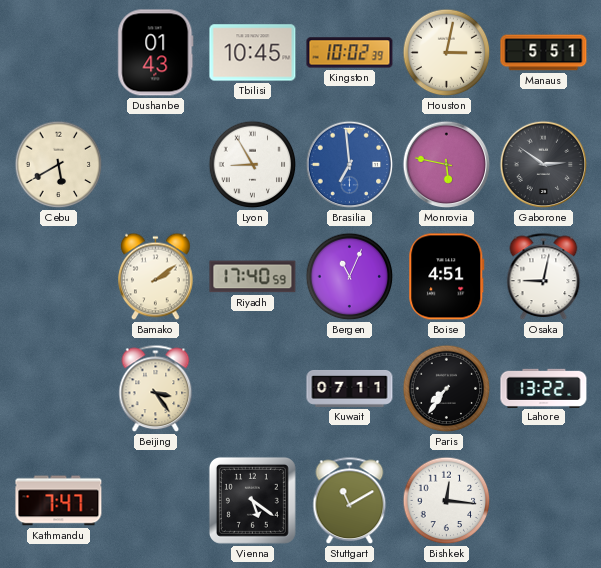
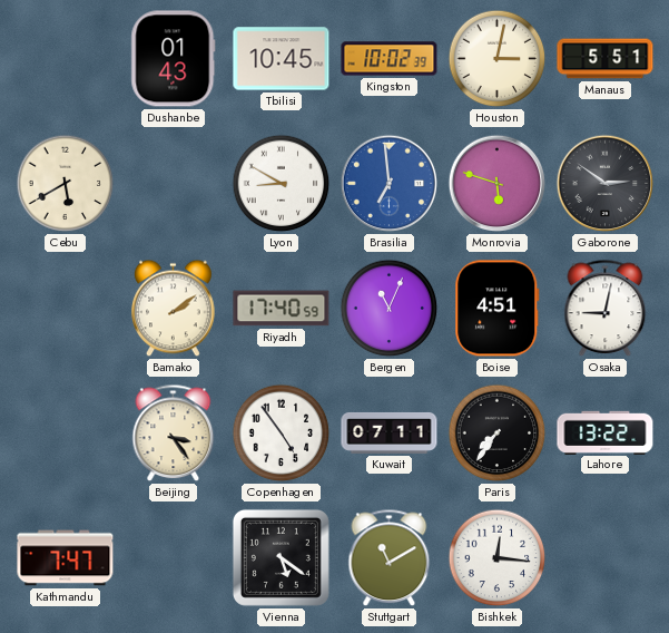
Lyon: 8:55 -> 8:50 (282, 184)
Monrovia: 5:47 -> 5:48 (498, 184)
Copenhagen: none -> 4:54 (282, 434)
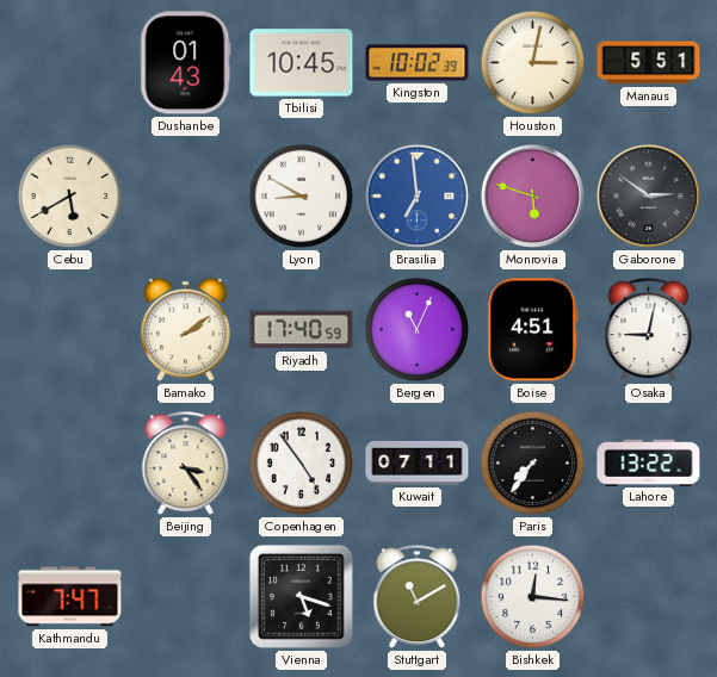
Vienna: 5:21 -> 5:18 (301, 596)
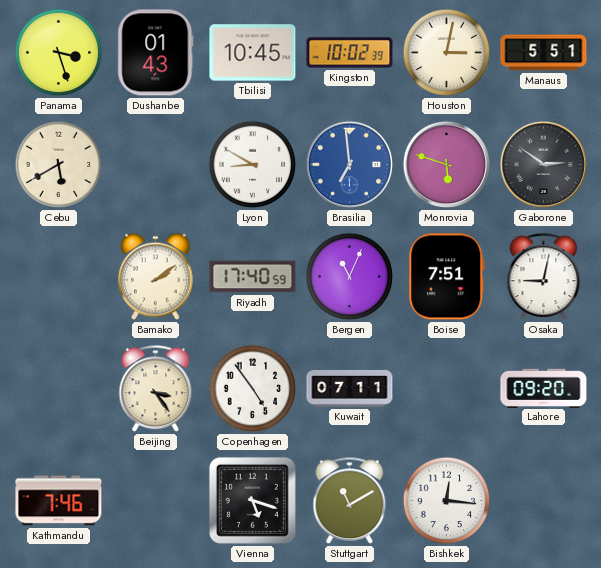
Panama: none -> 3:27 (59, 53)
Boise: 4:51 -> 7:51 (447, 277)
Paris: 7:36 -> none (533, 464)
Lahore: 13:22 -> 09:20 (544, 388)
Kathmandu: 7:47 -> 7:46 (59, 501)
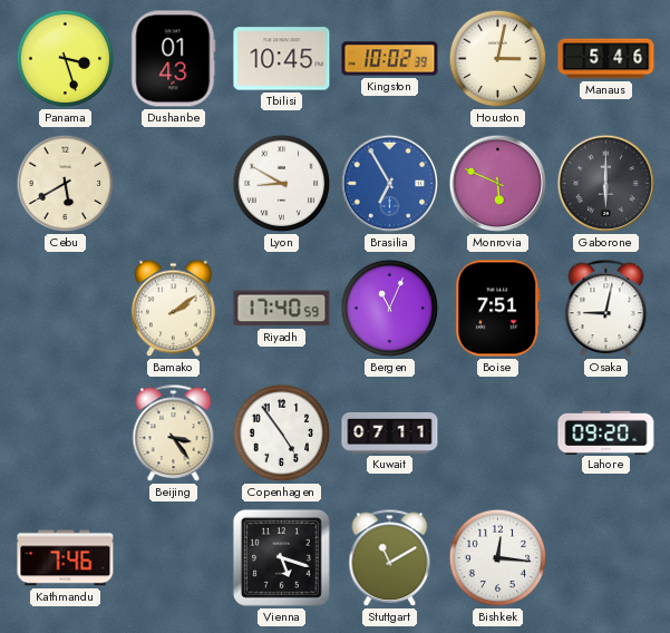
Manaus: 5:51 -> 5:46 (606, 59)
Brasilia: 6:59 -> 6:55 (390, 184)
Monrovia: 5:48 -> 5:49 (498, 184)
Gaborone: 2:51 -> 6:00 (606, 184)
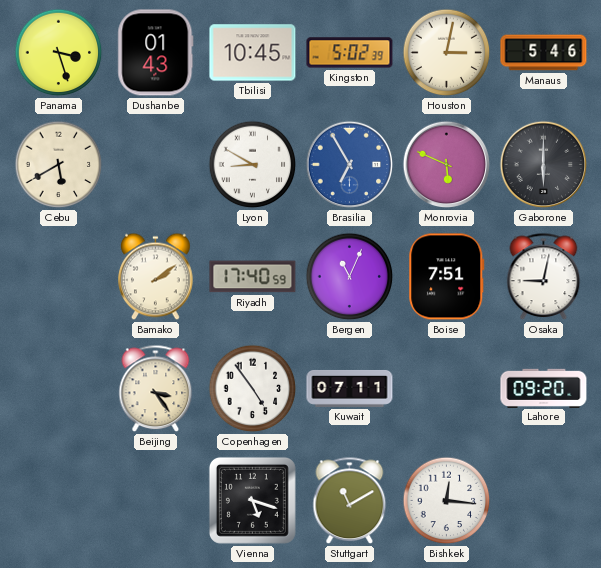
Kingston: 10:02 -> 5:02 (350, 53)
Kathmandu: 7:46 -> none (66, 558)
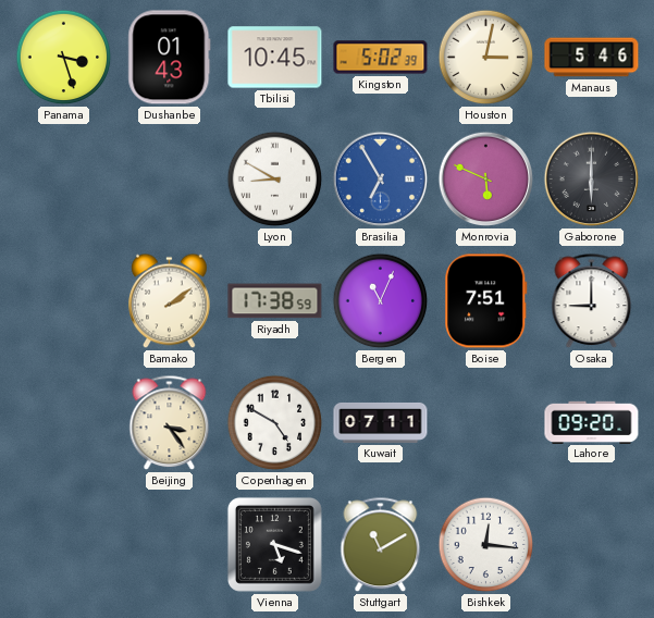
Cebu: 5:40 -> none (59, 165)
Riyadh: 17:40 -> 17:38 (275, 301)
Osaka: 9:02 -> 9:00 (592, 301)
Copenhagen: 4:54 -> 4:50 (275, 423)
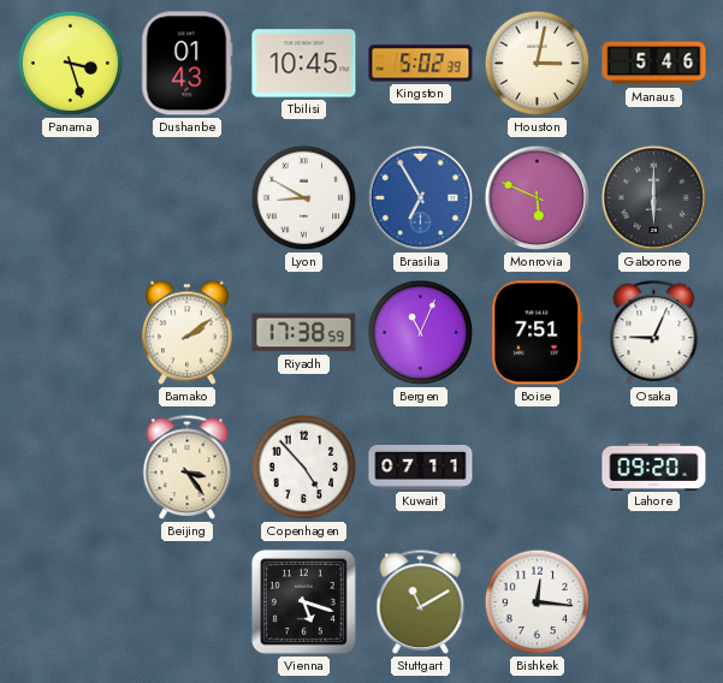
Osaka: 9:00 -> 9:04 (654, 333)
Copenhagen: 4:50 -> 4:53 (304, 468)
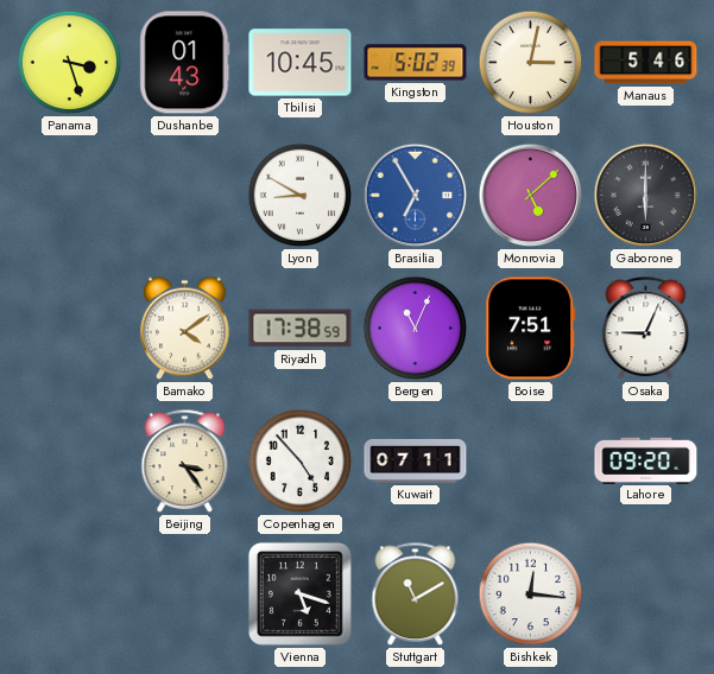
Monrovia: 5:49 -> 5:08 (531, 196)
Bamako: 2:09 -> 4:09 (185, 329)
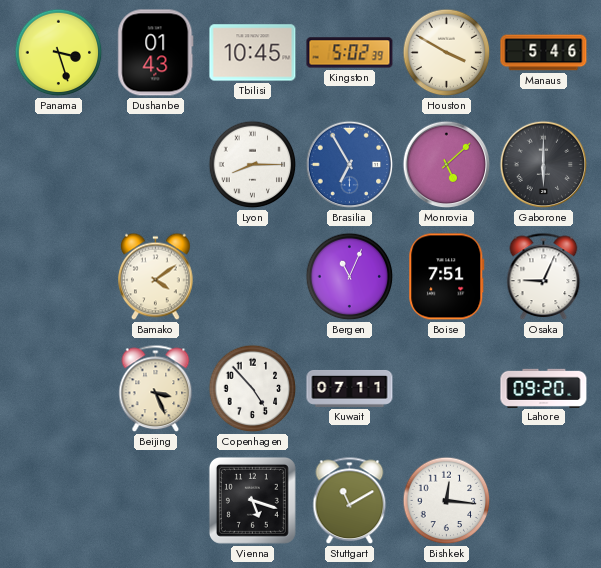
Houston: 3:02 -> 3:50 (447, 53)
Lyon: 8:50 -> 8:15 (253, 165)
Riyadh: 17:38 -> none (301, 329)
Beijing: 3:24 -> 3:26 (156, 389)
